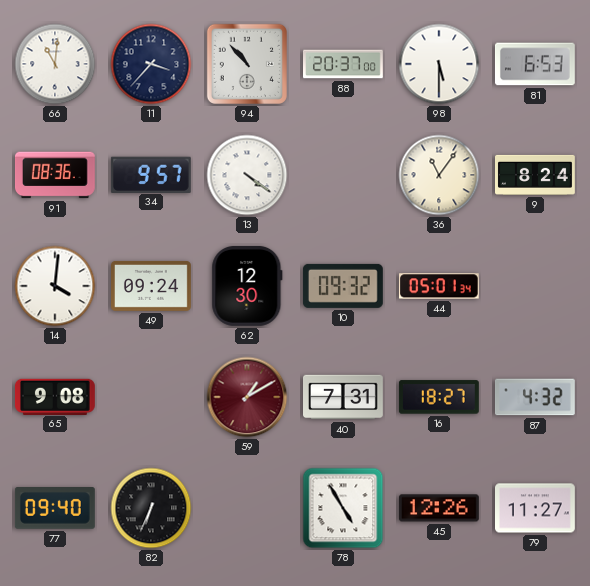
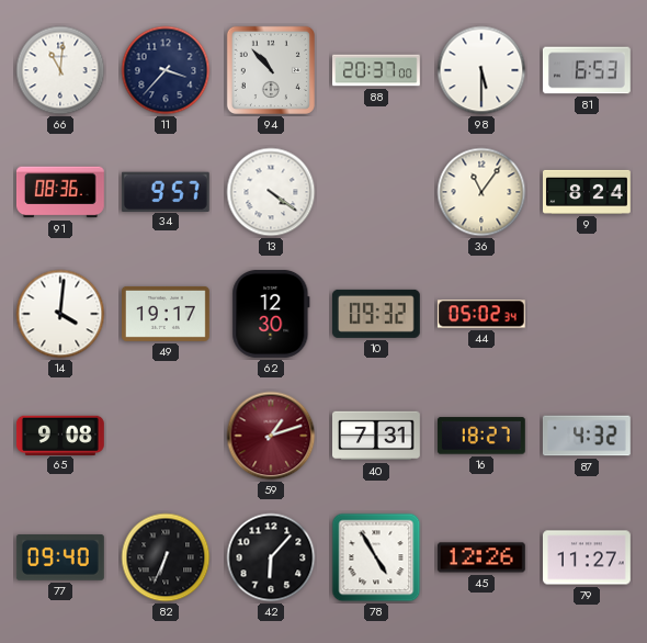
49: 09:24 -> 19:17 (167, 314)
44: 05:01 -> 05:02 (481, 314)
59: 1:10 -> 1:12 (271, 436)
42: none -> 6:07 (271, 557)
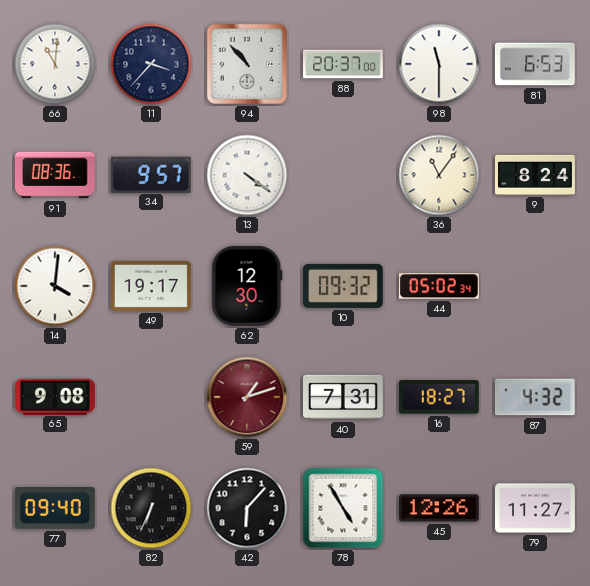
98: 5:30 -> 11:30 (439, 64)
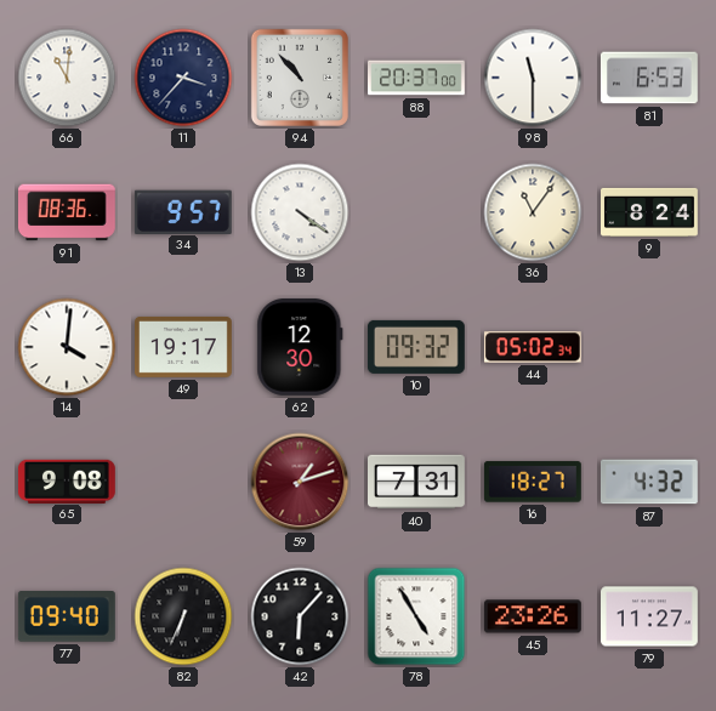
45: 12:26 -> 23:26 (533, 616)
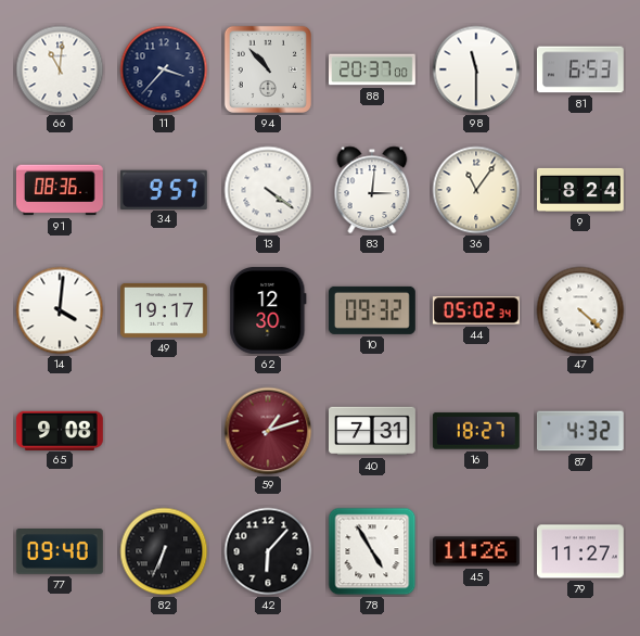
83: none -> 3:01 (372, 190)
47: none -> 4:22 (580, 310)
45: 23:26 -> 11:26 (476, 551)
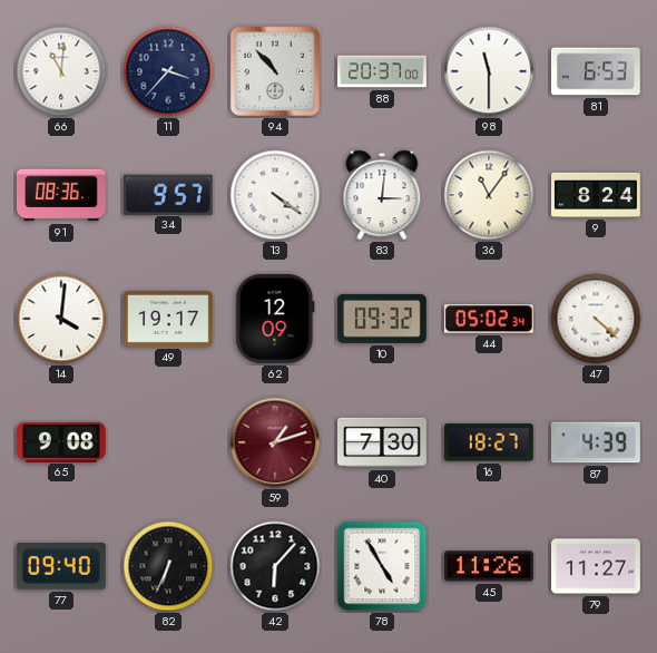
62: 12:30 -> 12:09 (275, 319)
40: 7:31 -> 7:30 (383, 442)
87: 4:32 -> 4:39 (596, 442)
